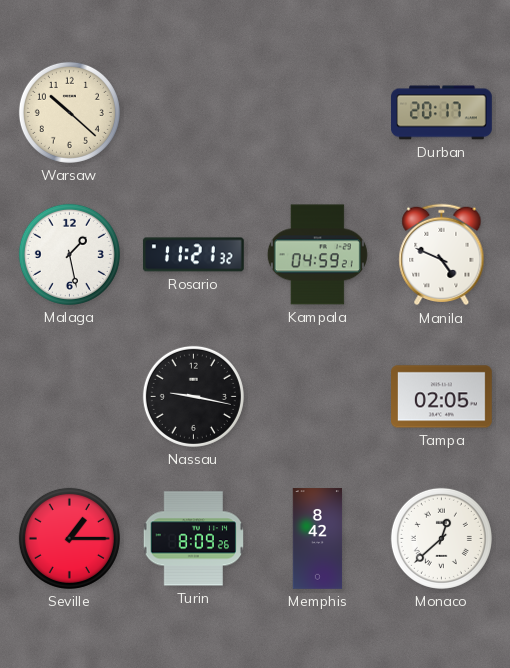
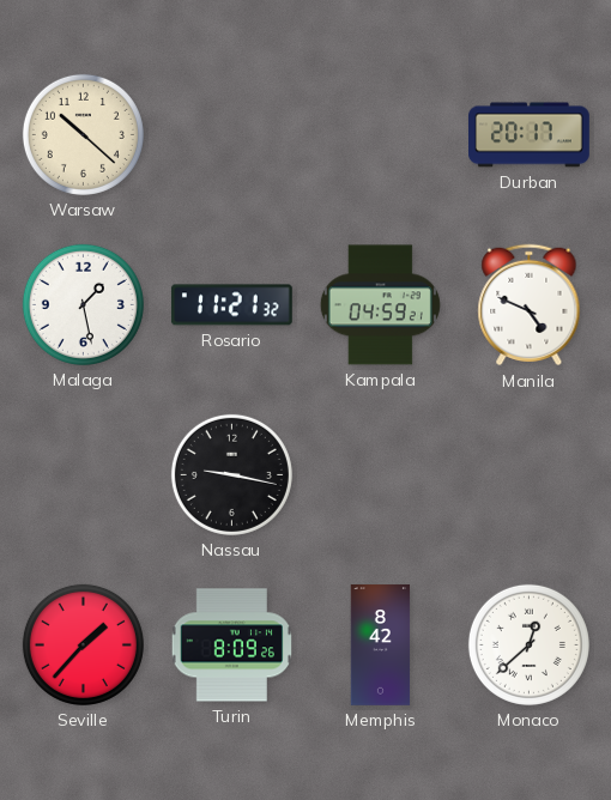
Tampa: 02:05 -> none (442, 397)
Seville: 1:15 -> 1:37 (83, 644)
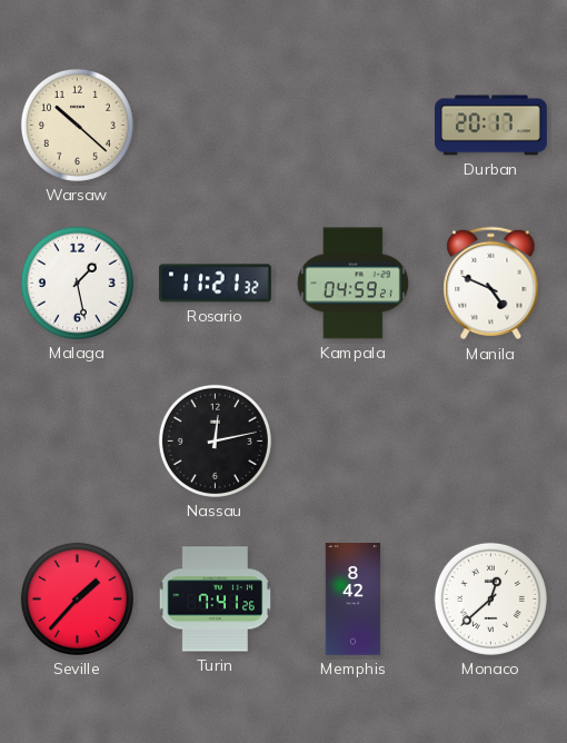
Nassau: 9:17 -> 12:13 (215, 440)
Turin: 8:09 -> 7:41 (215, 600)
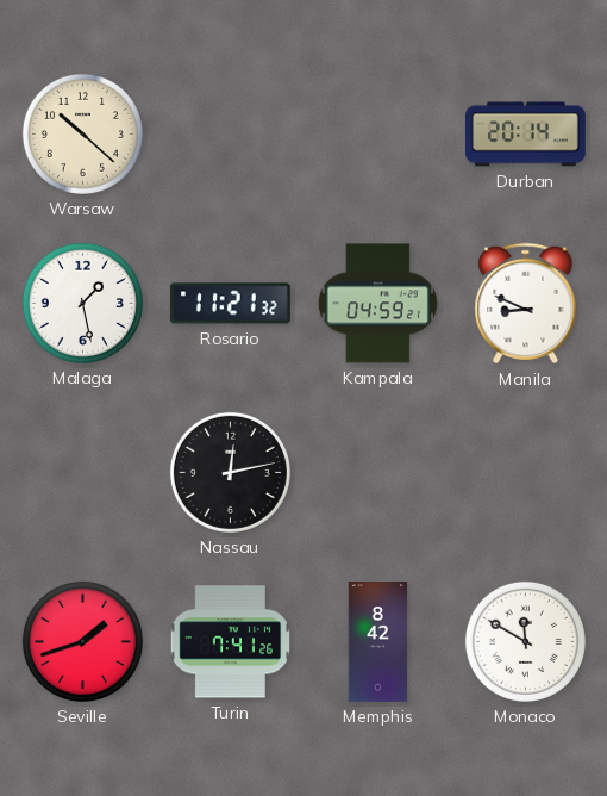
Durban: 20:17 -> 20:14 (526, 135)
Manila: 4:49 -> 8:49 (526, 304)
Seville: 1:37 -> 1:42 (82, 641)
Monaco: 12:38 -> 11:50 (525, 641)
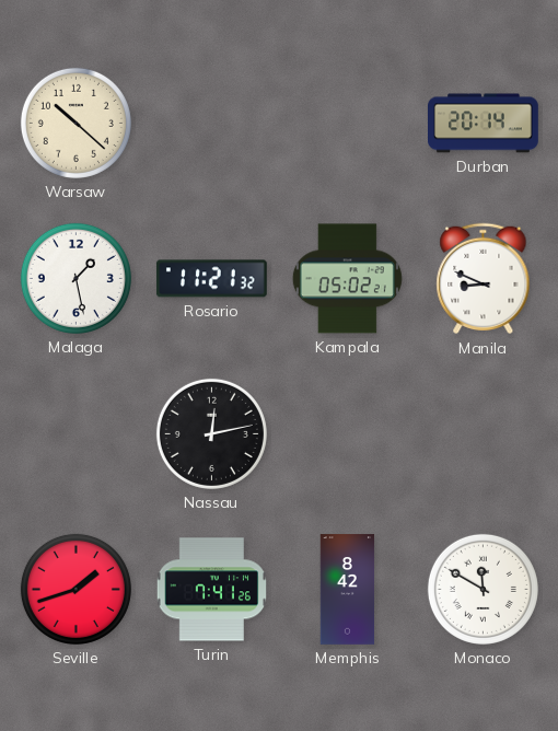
Kampala: 04:59 -> 05:02 (347, 279)
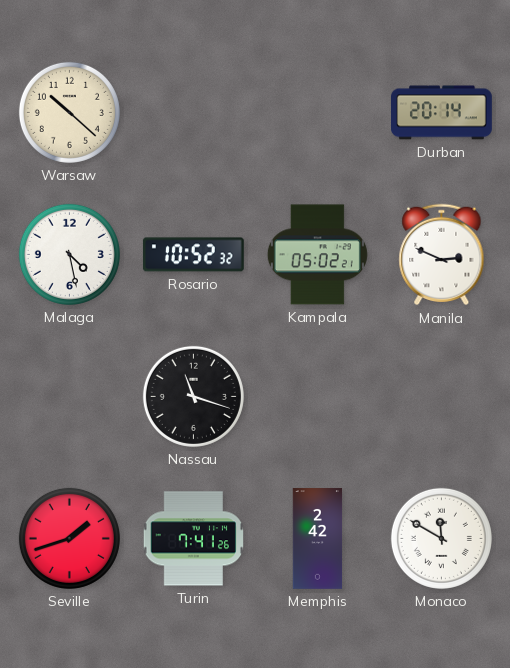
Malaga: 1:28 -> 4:28 (69, 254)
Rosario: 11:21 -> 10:52 (193, 255)
Manila: 8:49 -> 2:49 (442, 255)
Nassau: 12:13 -> 11:18 (193, 396)
Memphis: 8:42 -> 2:42 (318, 539)
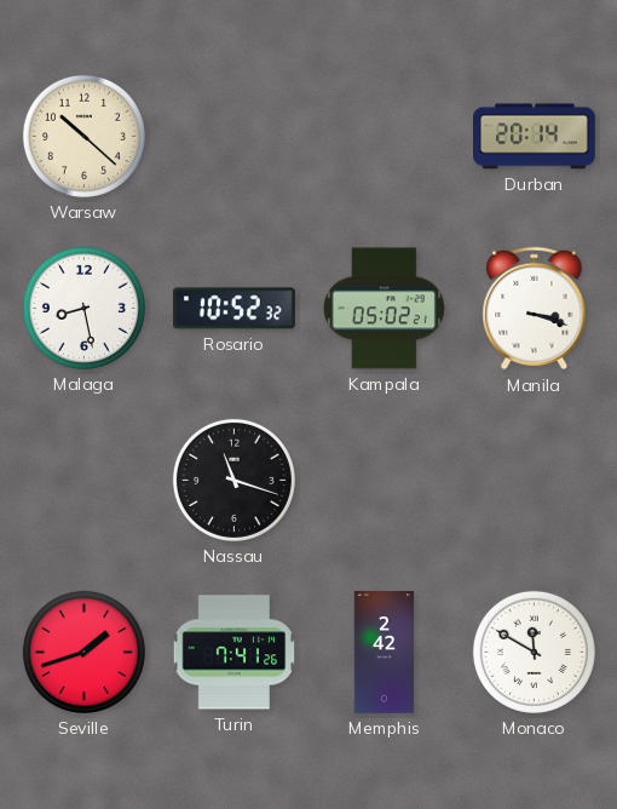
Malaga: 4:28 -> 8:28 (83, 308)
Manila: 2:49 -> 3:18 (535, 309)
